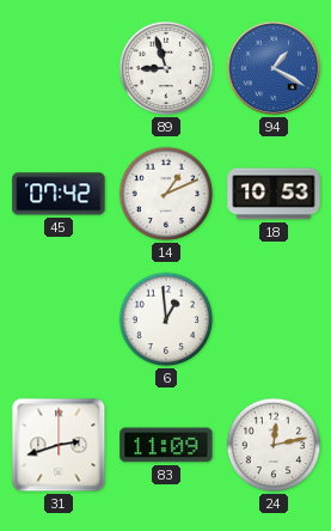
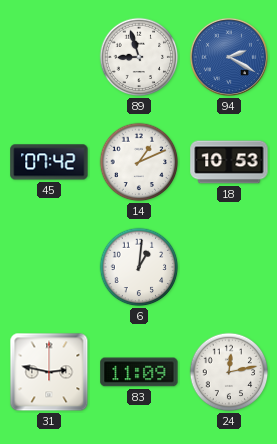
94: 1:20 -> 2:20 (229, 57)
6: 12:59 -> 1:01 (139, 267)
31: 2:42 -> 2:47 (49, 372)
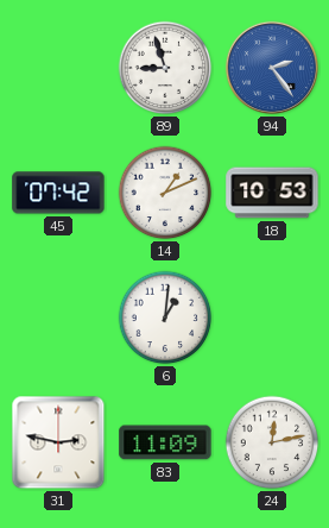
94: 2:20 -> 2:24 (272, 68)
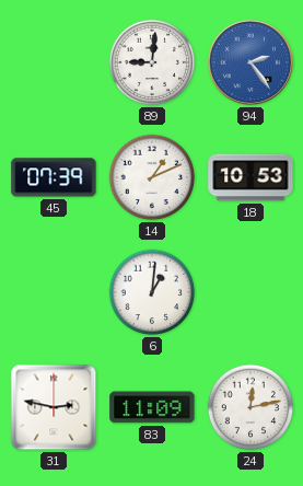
89: 8:57 -> 9:01 (152, 62)
45: 07:42 -> 07:39 (54, 177)
